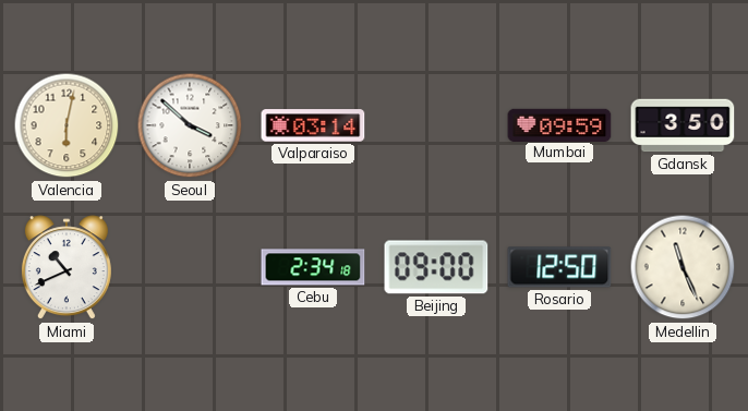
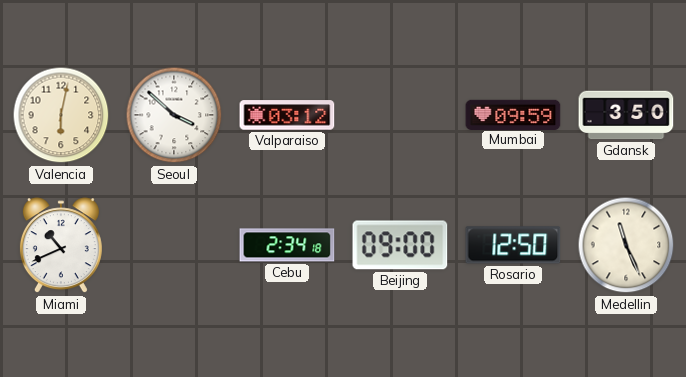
Valparaiso: 03:14 -> 03:12 (287, 115)
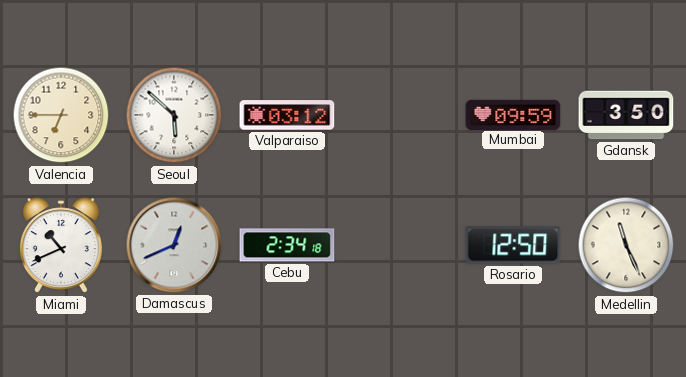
Valencia: 6:02 -> 6:45 (61, 115)
Seoul: 3:52 -> 5:52 (174, 115)
Damascus: none -> 12:41 (174, 245)
Beijing: 09:00 -> none (400, 245)
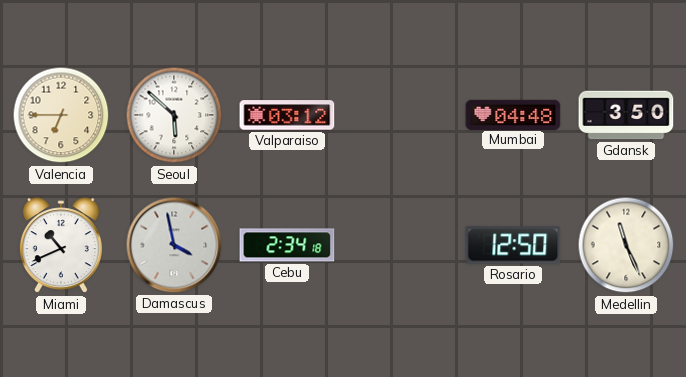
Mumbai: 09:59 -> 04:48 (513, 114)
Damascus: 12:41 -> 3:58 (174, 245)
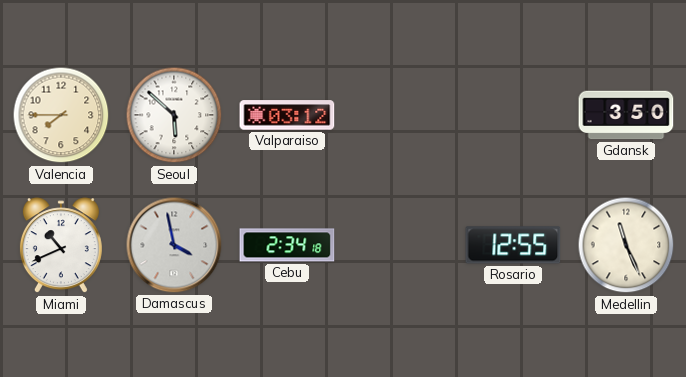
Valencia: 6:45 -> 7:45 (61, 115)
Mumbai: 04:48 -> none (513, 114)
Rosario: 12:50 -> 12:55 (513, 245)
